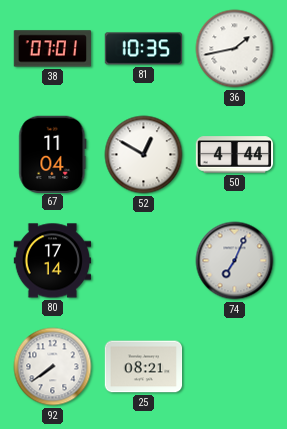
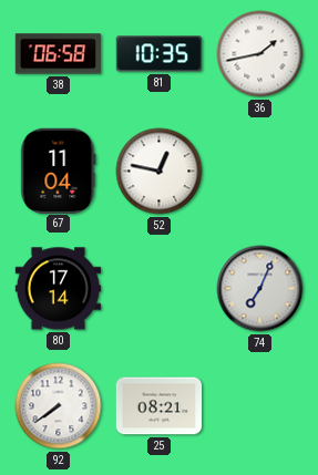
38: 07:01 -> 06:58 (59, 54)
52: 12:50 -> 12:47 (160, 172)
50: 4:44 -> none (235, 155)
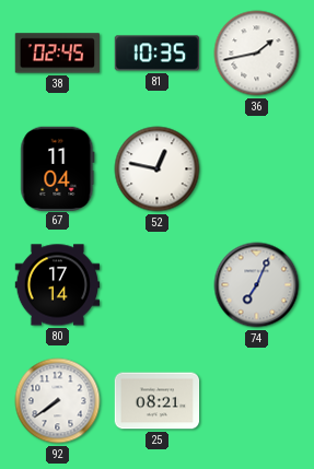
38: 06:58 -> 02:45 (58, 54)
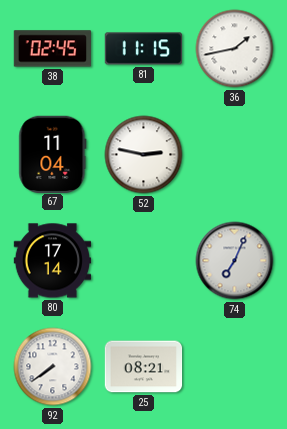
81: 10:35 -> 11:15 (144, 49)
52: 12:47 -> 2:47 (144, 155)
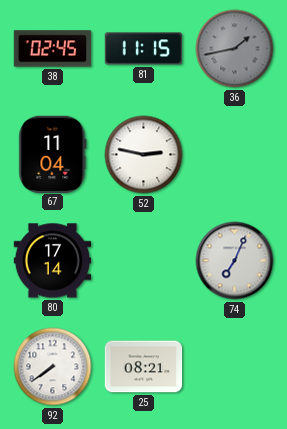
36 dial: white -> grey (235, 49)
